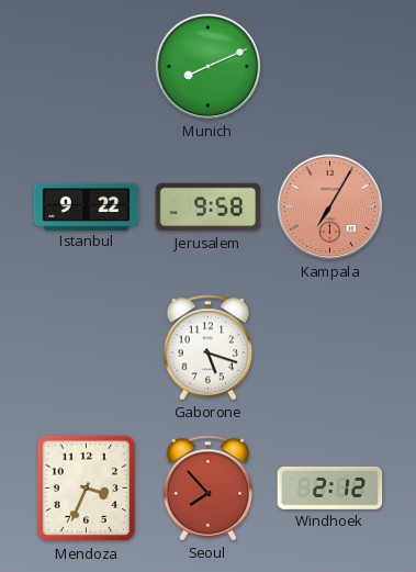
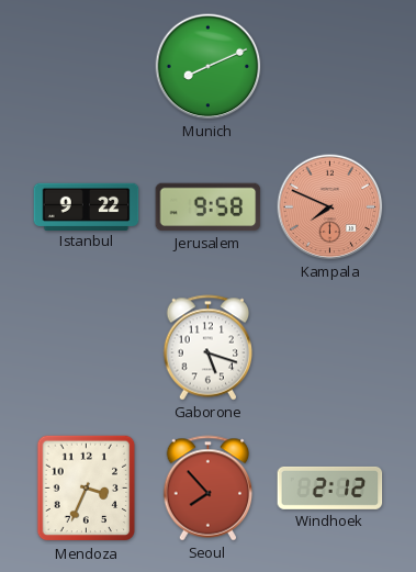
Kampala: 7:05 -> 7:49 (330, 208)
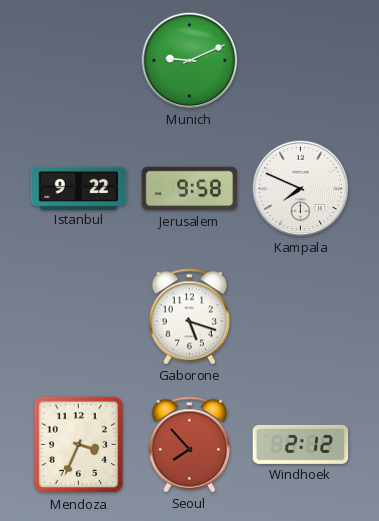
Munich: 8:11 -> 9:11 (190, 61)
Kampala dial: salmon -> white (301, 189)
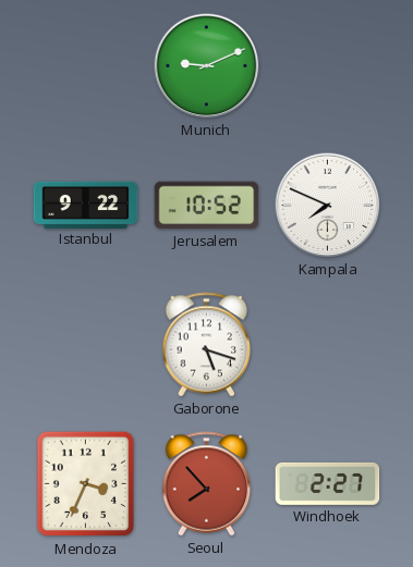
Jerusalem: 9:58 -> 10:52 (207, 206)
Windhoek: 2:12 -> 2:27 (328, 483)
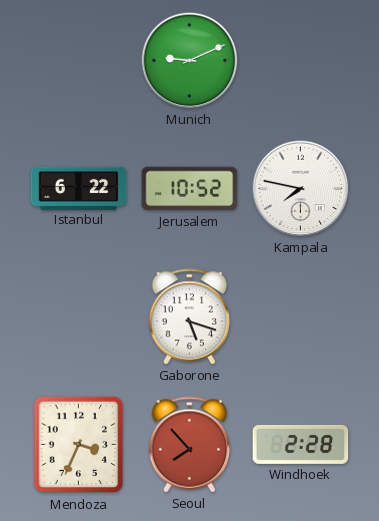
Istanbul: 9:22 -> 6:22 (79, 188)
Kampala: 7:49 -> 7:47 (301, 189)
Windhoek: 2:27 -> 2:28 (301, 444)
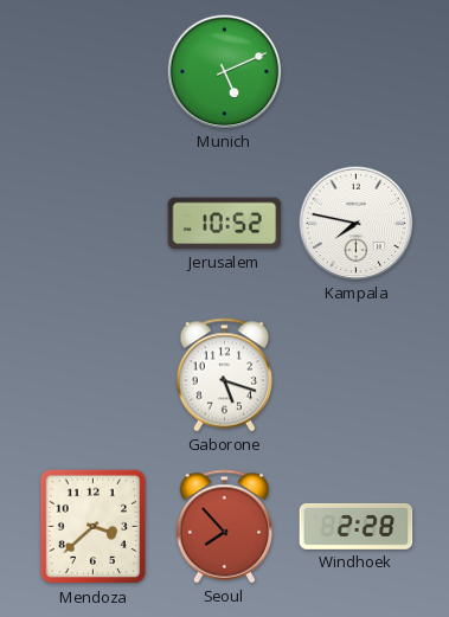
Munich: 9:11 -> 5:11 (225, 72)
Istanbul: 6:22 -> none (79, 188)
Mendoza: 3:34 -> 3:38 (94, 527)
